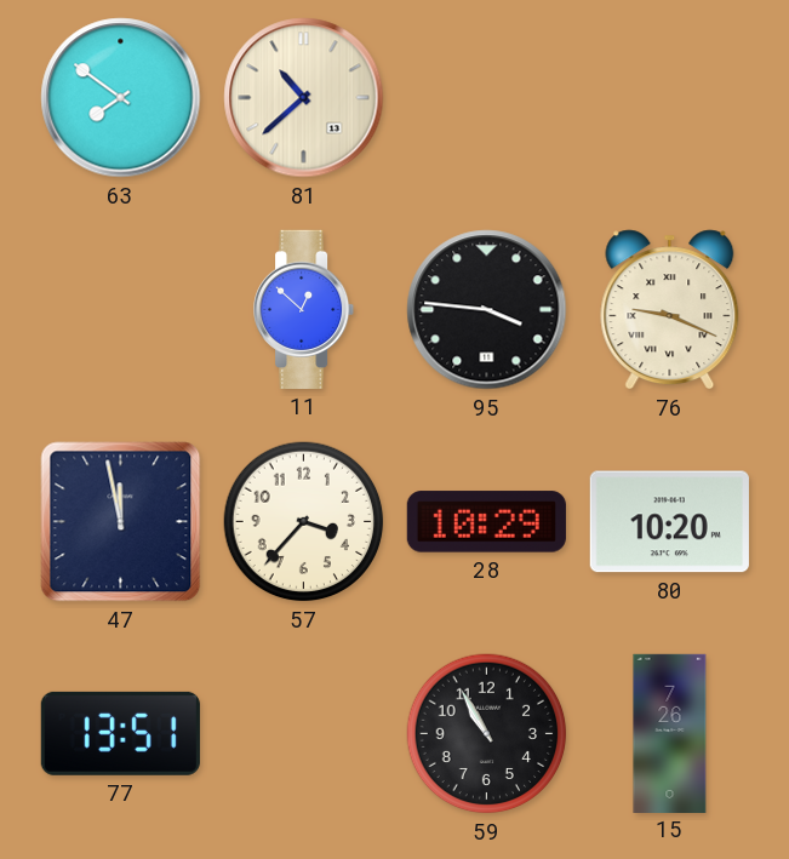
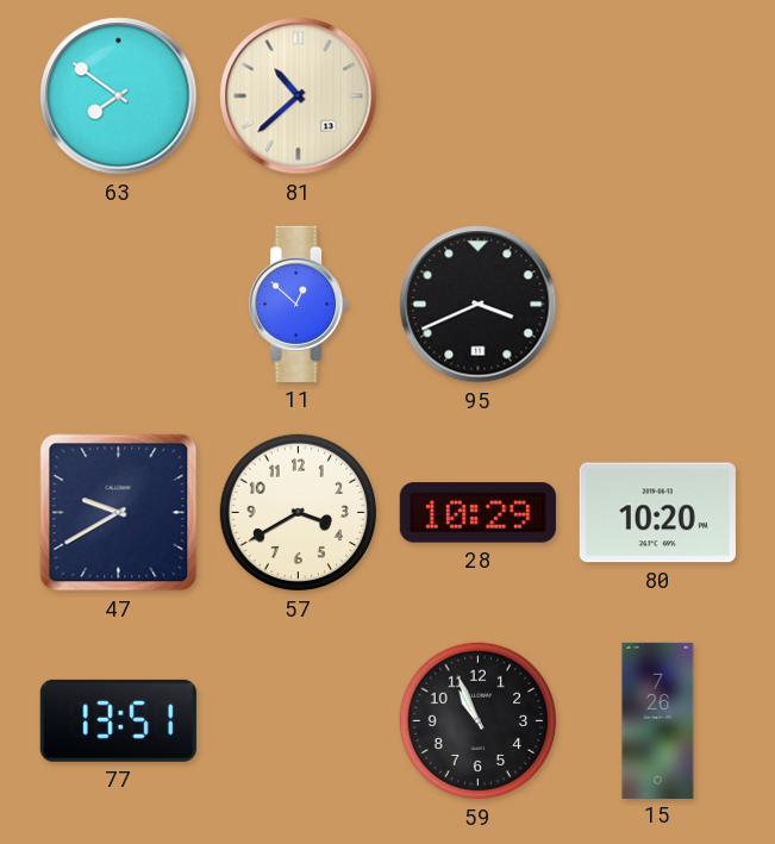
95: 3:46 -> 3:41 (479, 305)
76: 9:19 -> none (670, 310)
47: 11:58 -> 9:40 (119, 513)
57: 3:37 -> 3:40 (299, 513)
59: 10:55 -> 10:56 (479, 721)
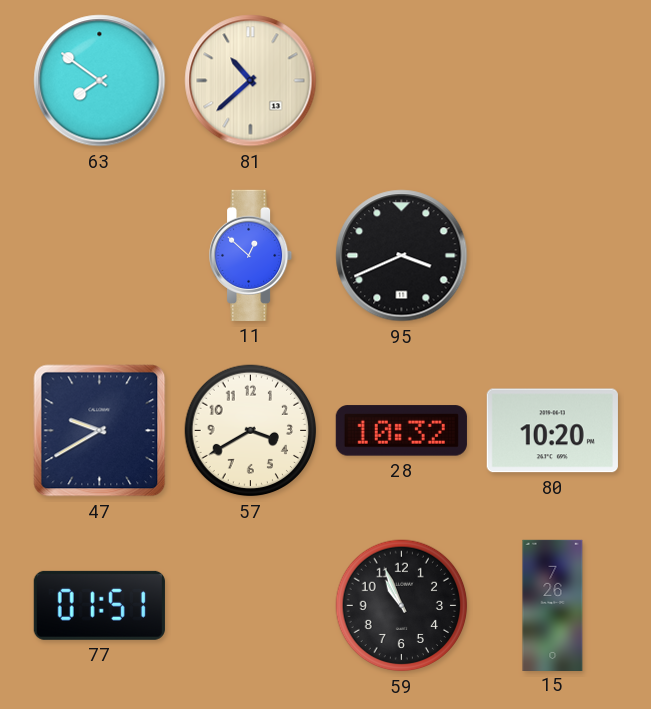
28: 10:29 -> 10:32 (401, 431)
77: 13:51 -> 01:51 (99, 605)
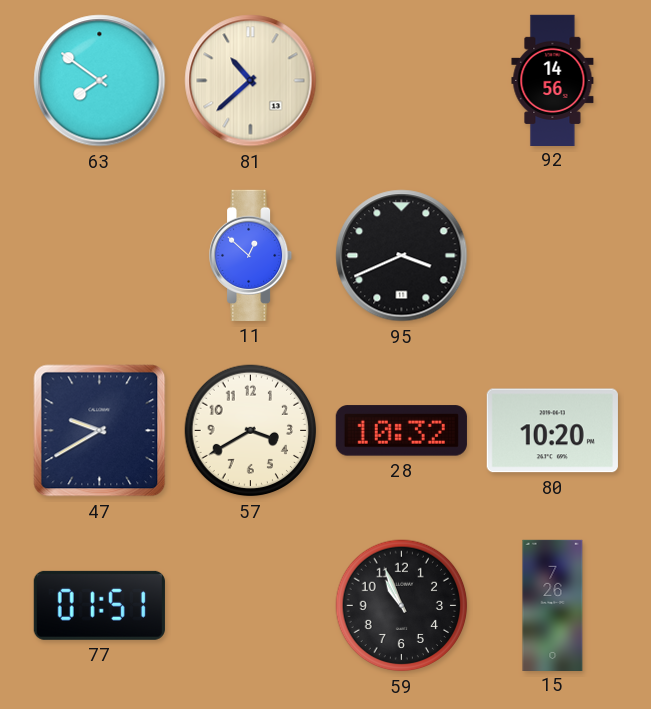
92: none -> 14:56 (553, 80)
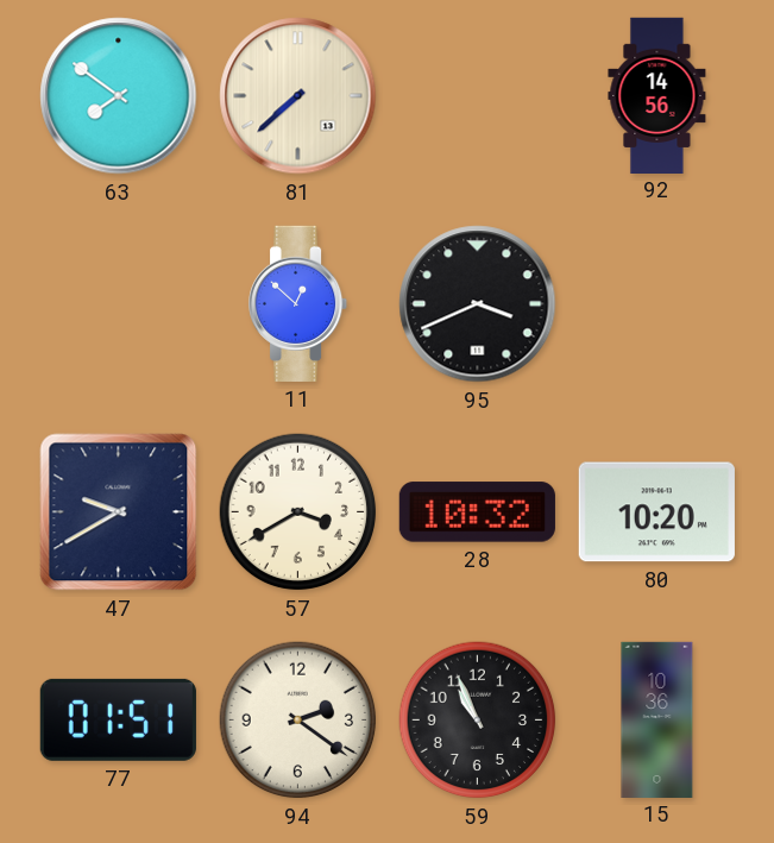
81: 10:38 -> 7:38 (298, 96)
94: none -> 2:21 (298, 721)
15: 7:26 -> 10:36 (657, 719)
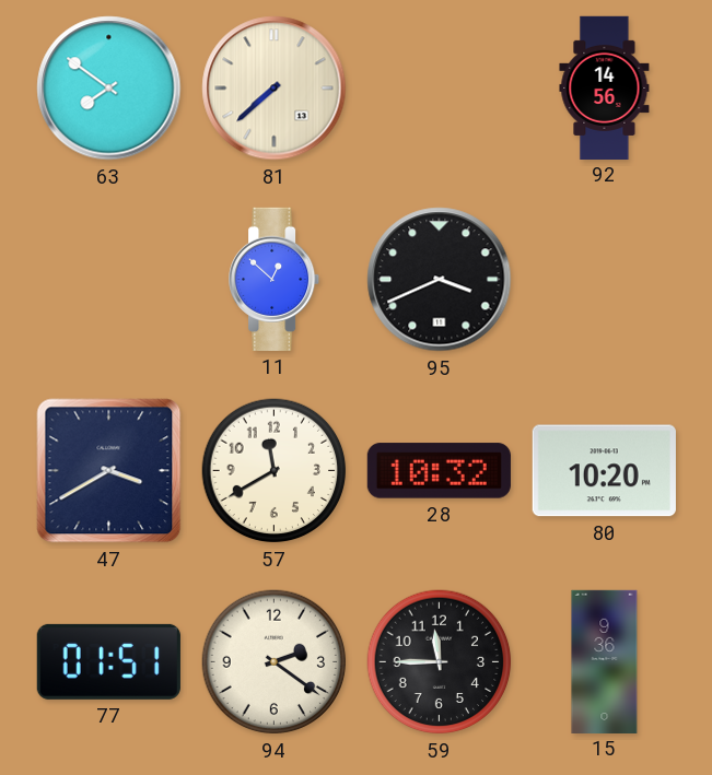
47: 9:40 -> 3:40 (109, 471)
57: 3:40 -> 11:40 (275, 471)
59: 10:56 -> 11:45 (440, 662)
15: 10:36 -> 9:36 (605, 661)
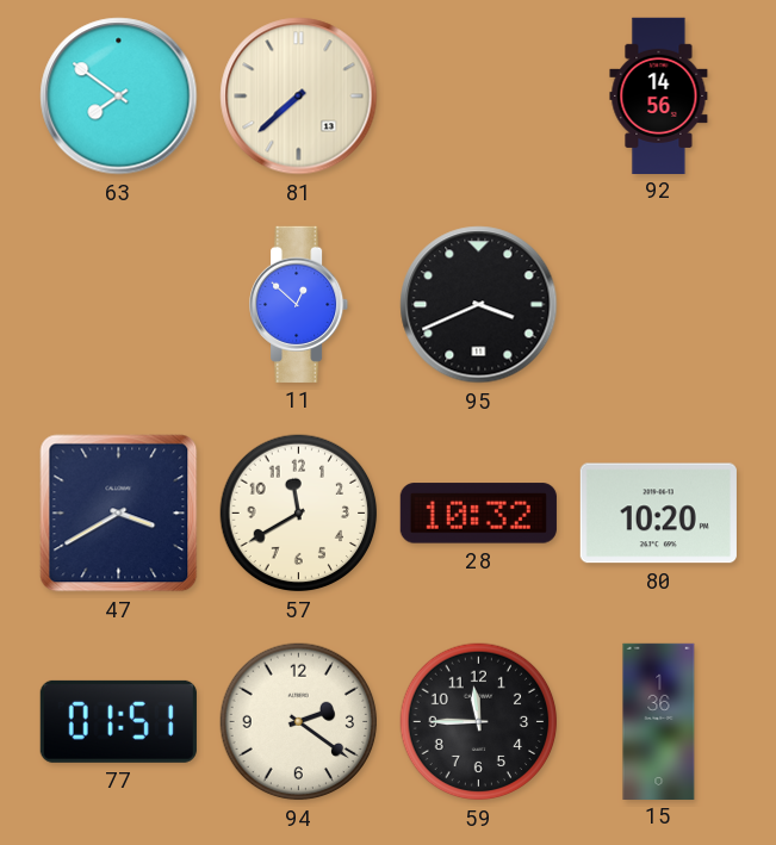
15: 9:36 -> 1:36 (659, 721)
